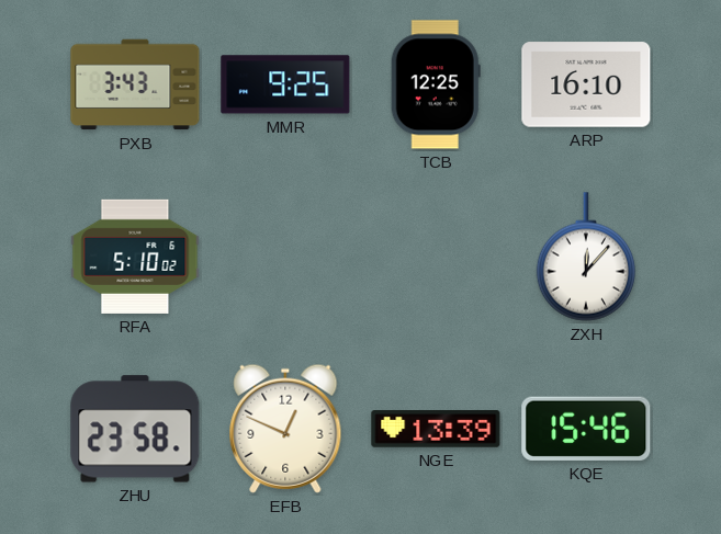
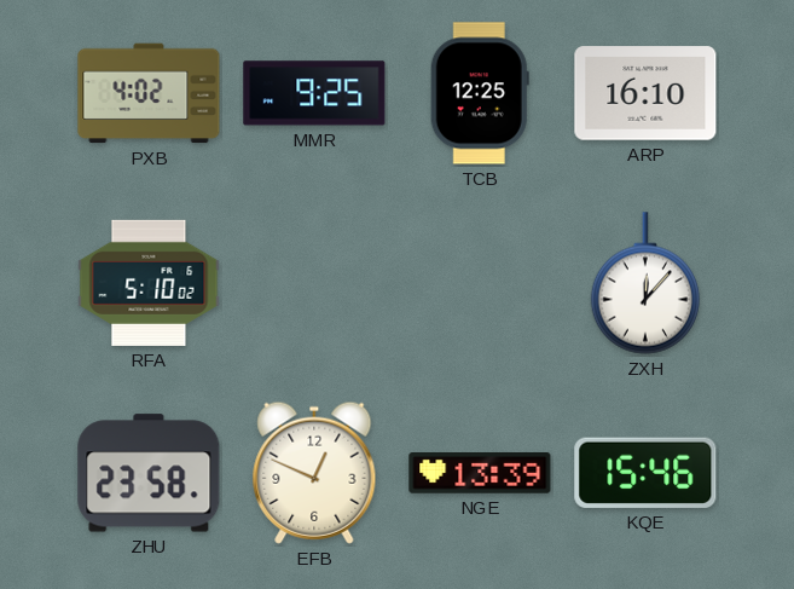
PXB: 3:43 -> 4:02 (149, 93)
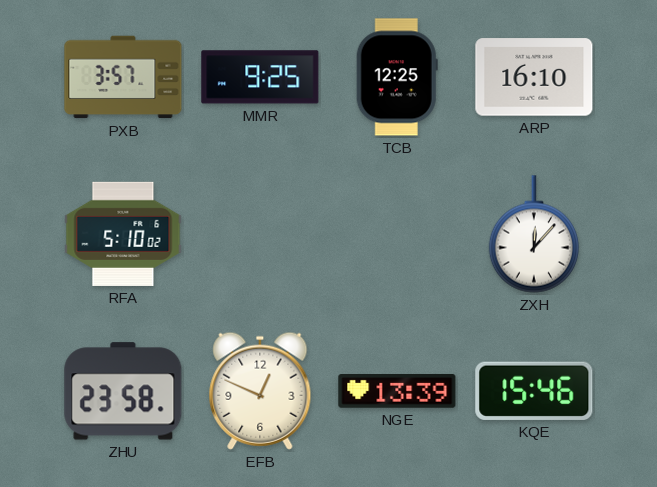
PXB: 4:02 -> 3:57 (123, 77)
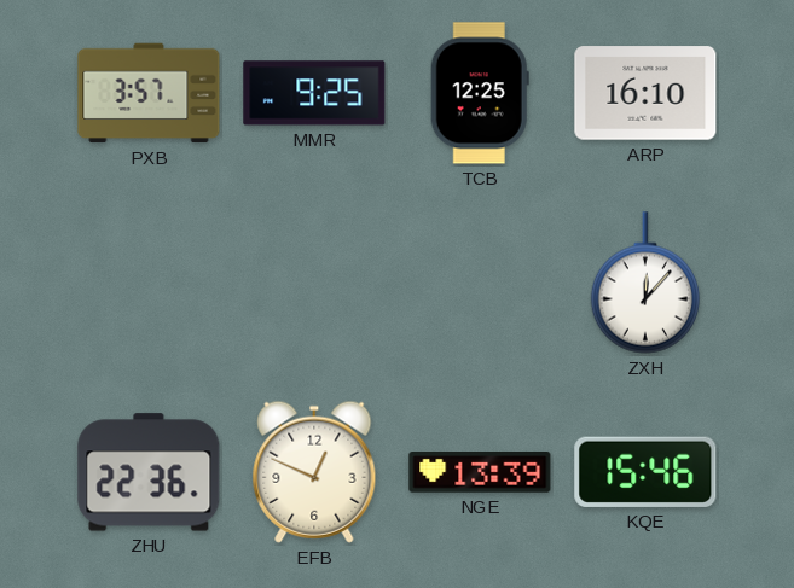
RFA: 5:10 -> none (123, 234)
ZHU: 23:58 -> 22:36 (149, 472)
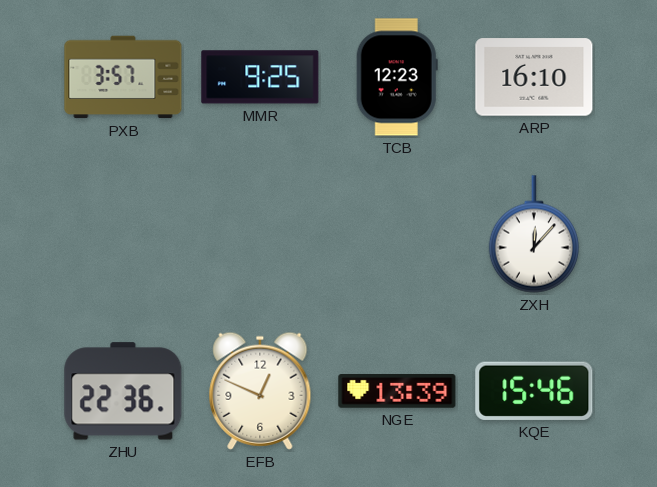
TCB: 12:25 -> 12:23 (397, 77)
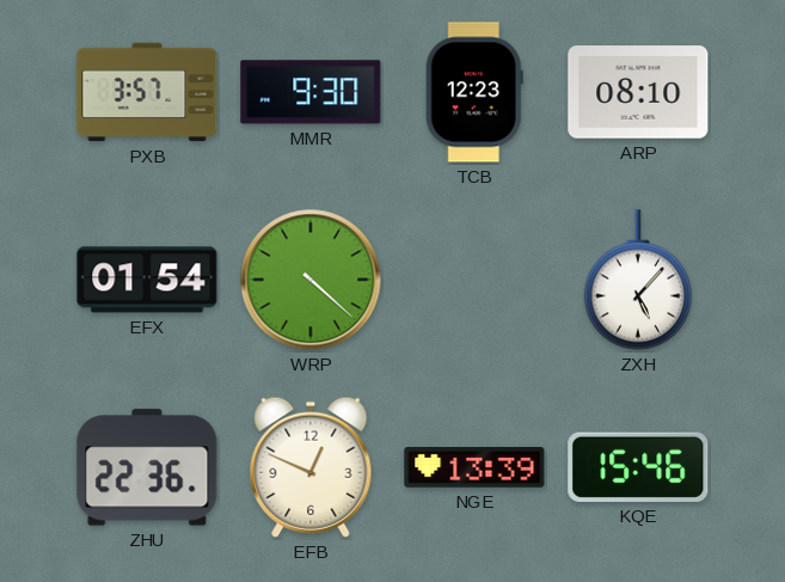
MMR: 9:25 -> 9:30 (311, 92)
ARP: 16:10 -> 08:10 (638, 92)
EFX: none -> 01:54 (147, 280)
WRP: none -> 4:22 (311, 280)
ZXH: 12:07 -> 5:07 (638, 280)
